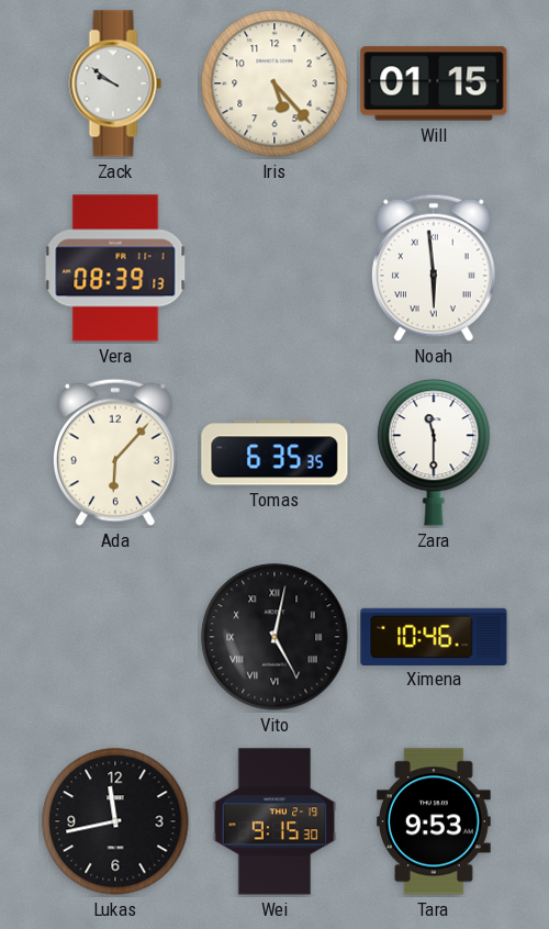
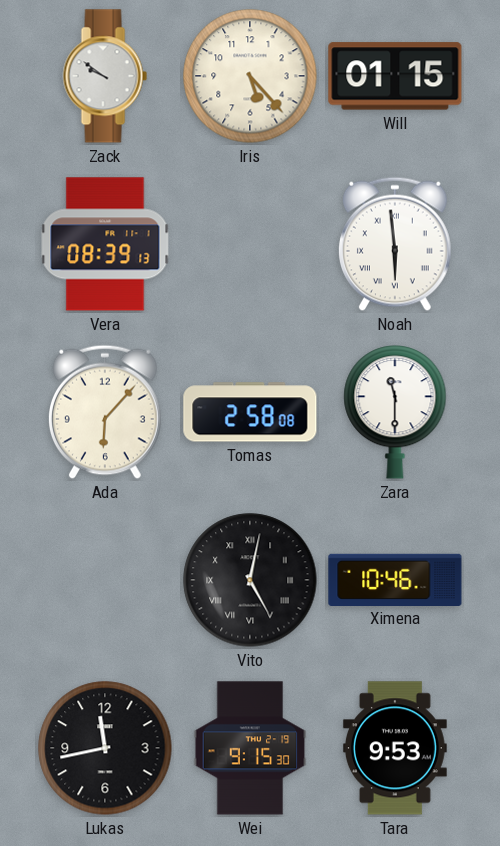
Tomas: 6:35 -> 2:58 (250, 412)
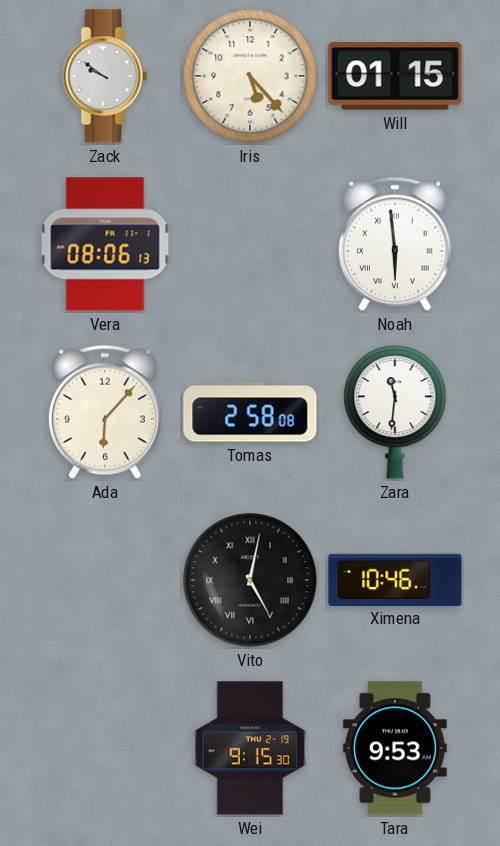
Vera: 08:39 -> 08:06 (105, 244)
Zara: 11:30 -> 11:31 (395, 412)
Lukas: 11:43 -> none (105, 748)
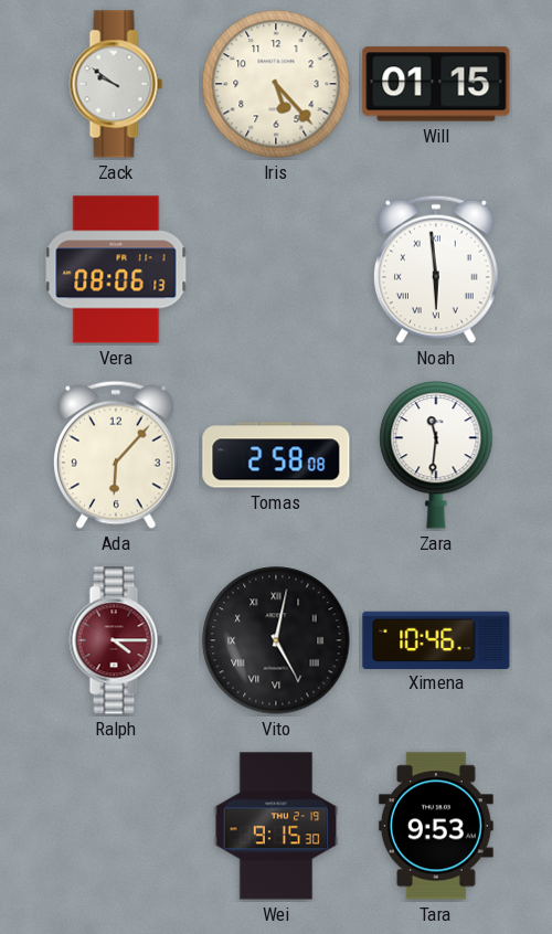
Ralph: none -> 4:15 (116, 640)
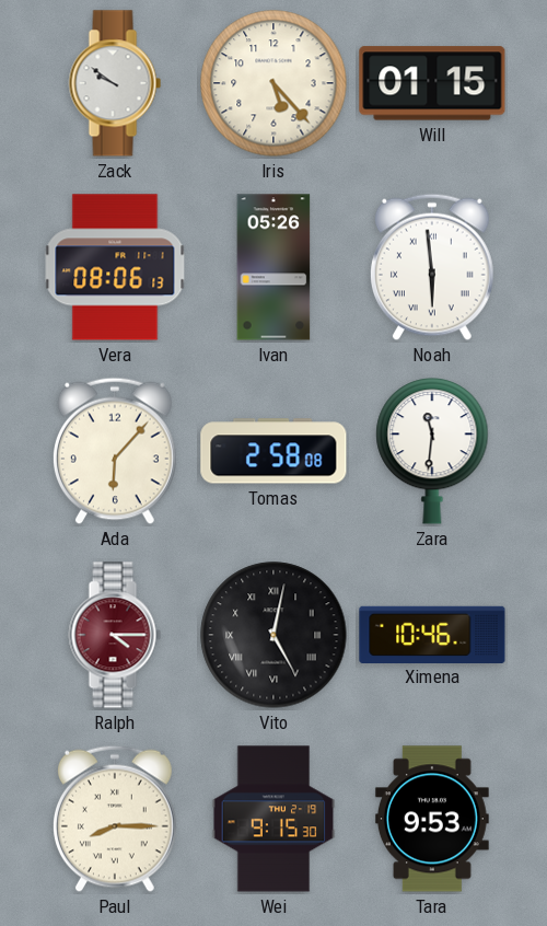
Ivan: none -> 05:26 (273, 267)
Paul: none -> 8:15 (115, 819)
